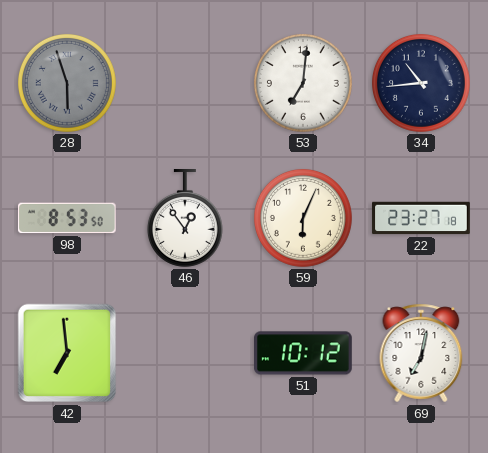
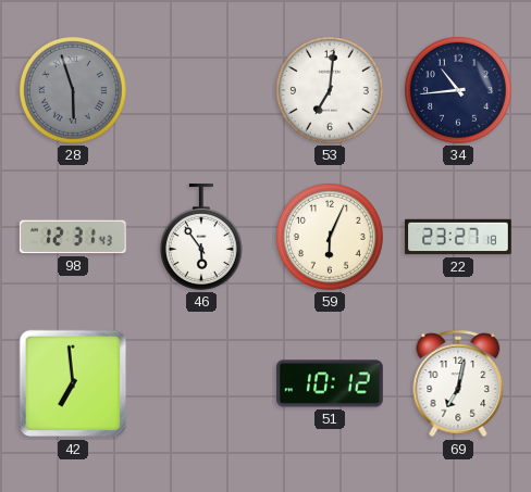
98: 8:53 -> 12:31 (73, 237)
46: 12:54 -> 5:54 (201, 238)
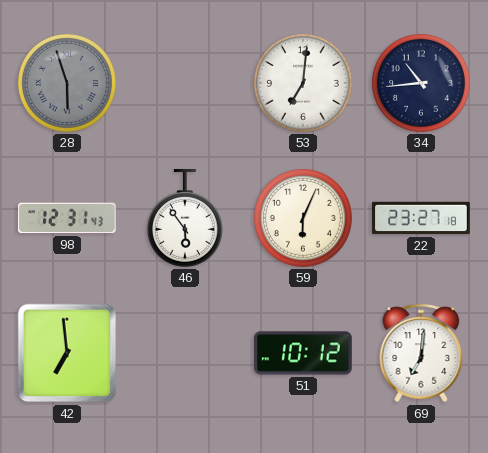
69: 7:02 -> 7:01 (421, 353)
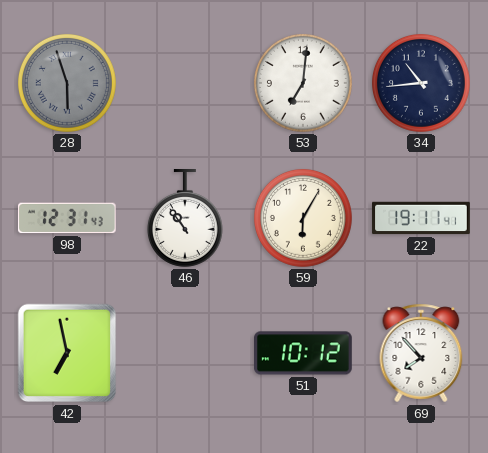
46: 5:54 -> 10:54 (185, 219)
59: 6:04 -> 6:05 (303, 218)
22: 23:27 -> 19:11 (421, 218)
42: 6:59 -> 6:58 (67, 353)
69: 7:01 -> 7:53 (421, 353)
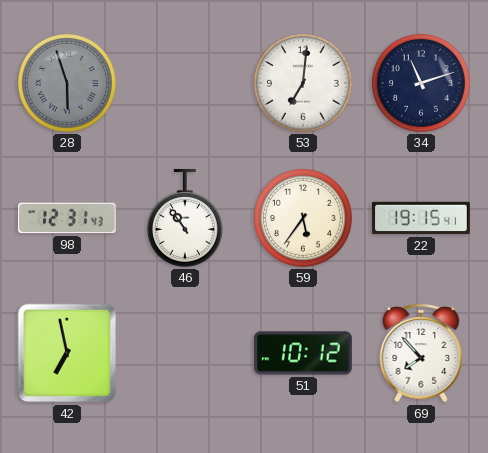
34: 10:44 -> 11:12 (421, 83)
59: 6:05 -> 5:36 (303, 218)
22: 19:11 -> 19:15 (421, 218)
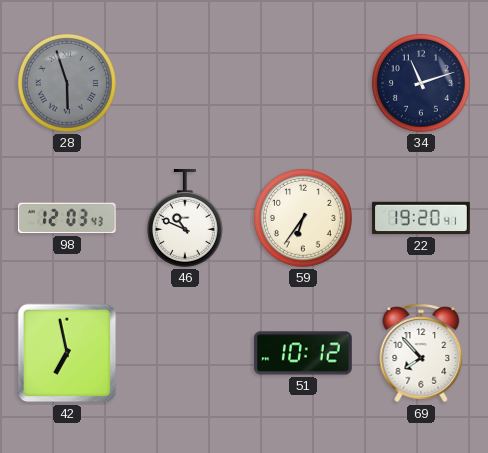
53: 7:01 -> none (303, 83)
98: 12:31 -> 12:03 (67, 218)
46: 10:54 -> 10:49 (185, 219)
59: 5:36 -> 6:36 (303, 218)
22: 19:15 -> 19:20 (421, 218)
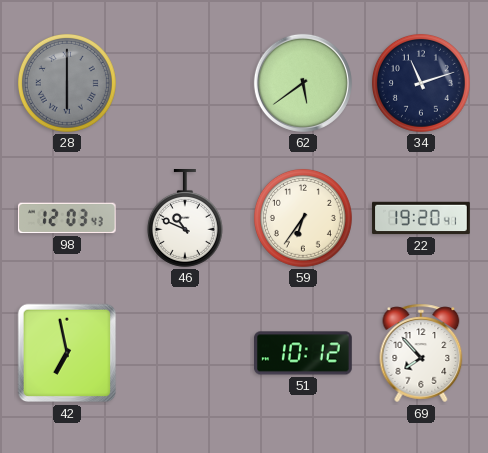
28: 5:57 -> 6:00 (67, 83)
62: none -> 5:39 (303, 83)
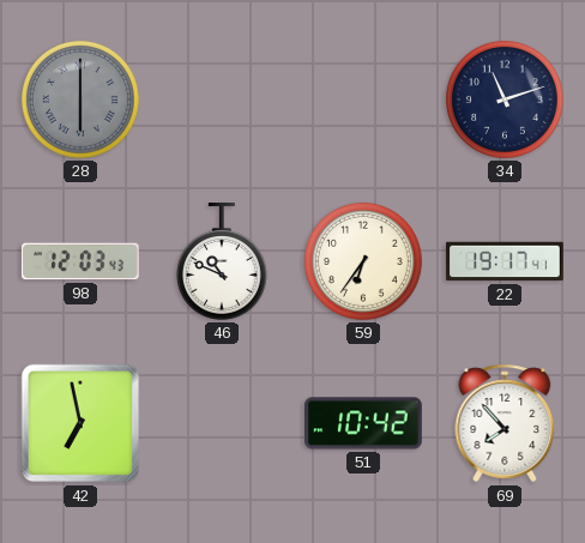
62: 5:39 -> none (303, 83)
22: 19:20 -> 19:17 (505, 261)
51: 10:12 -> 10:42 (364, 423)
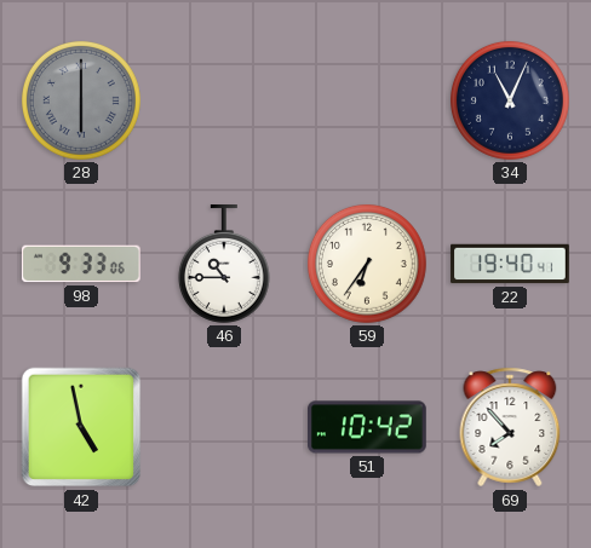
34: 11:12 -> 11:04 (510, 100)
98: 12:03 -> 9:33 (81, 264)
46: 10:49 -> 10:45 (224, 265)
22: 19:17 -> 19:40 (510, 264)
42: 6:58 -> 4:58 (81, 427)
